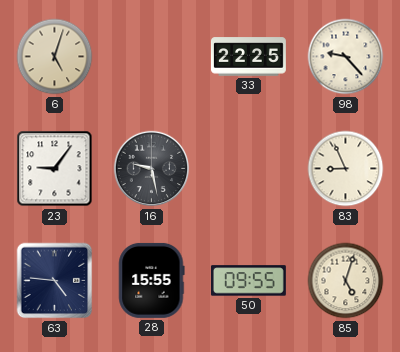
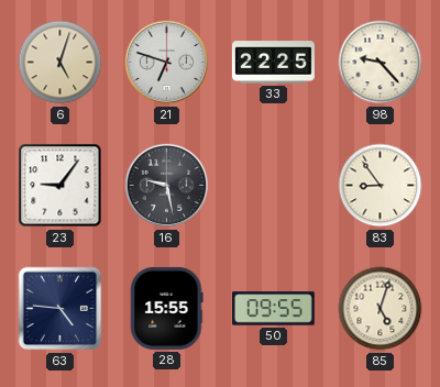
21: none -> 6:48 (167, 63)
83: 8:56 -> 8:54 (381, 186)
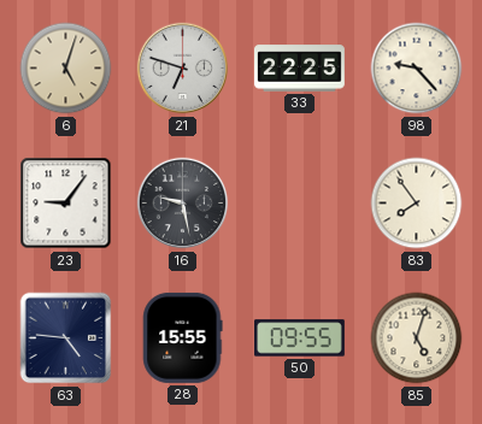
83: 8:54 -> 7:54 (417, 204)
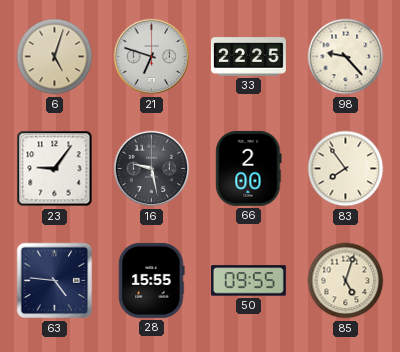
66: none -> 2:00 (249, 168)
